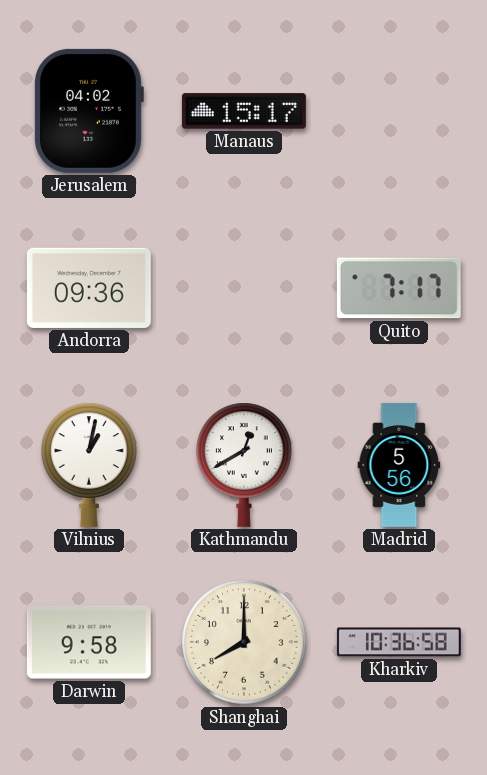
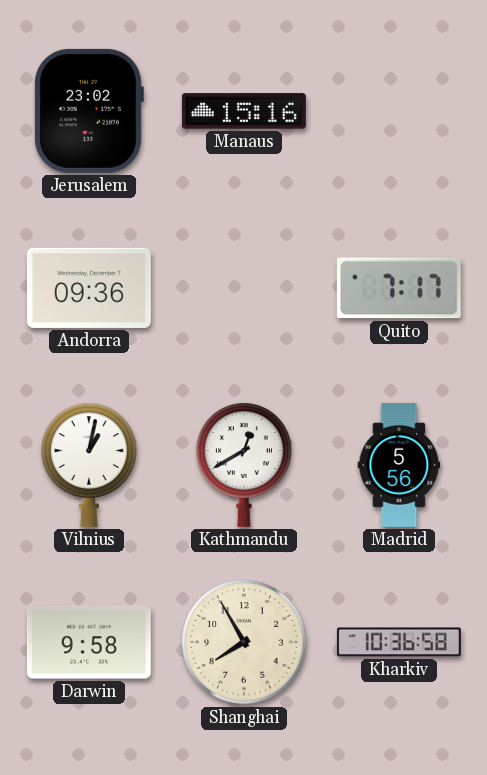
Jerusalem: 04:02 -> 23:02 (89, 111)
Manaus: 15:17 -> 15:16 (244, 111)
Shanghai: 8:00 -> 7:55 (244, 642)
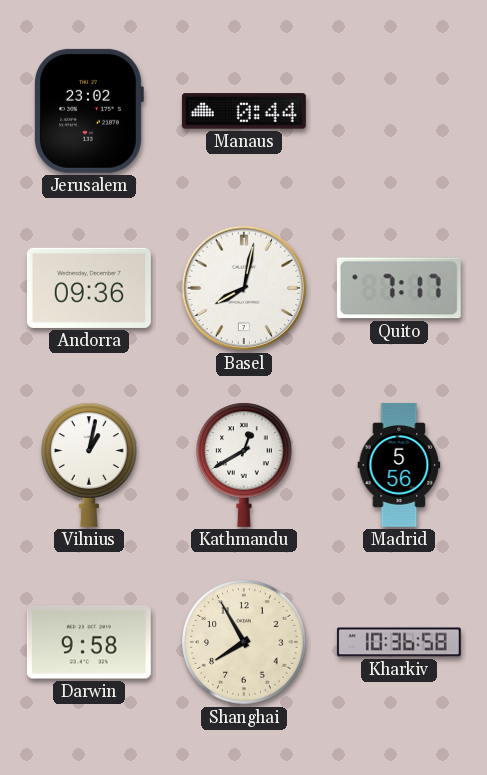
Manaus: 15:16 -> 0:44 (244, 111)
Basel: none -> 8:02 (244, 288)
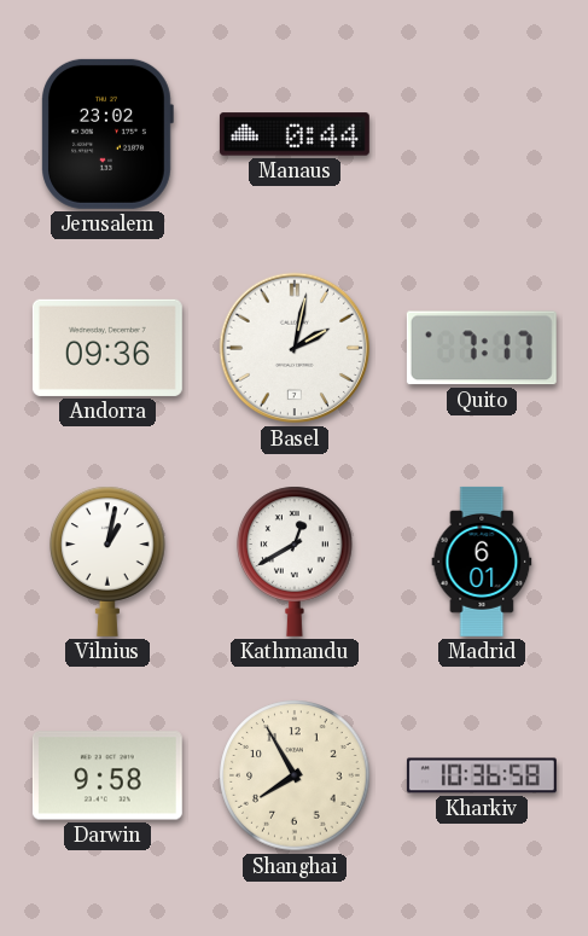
Basel: 8:02 -> 2:02 (295, 348)
Madrid: 5:56 -> 6:01 (482, 562)
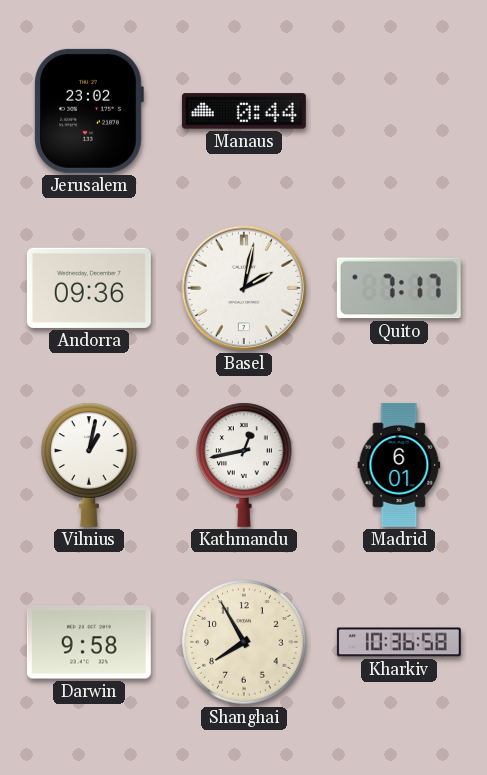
Kathmandu: 12:40 -> 12:43 (244, 465)
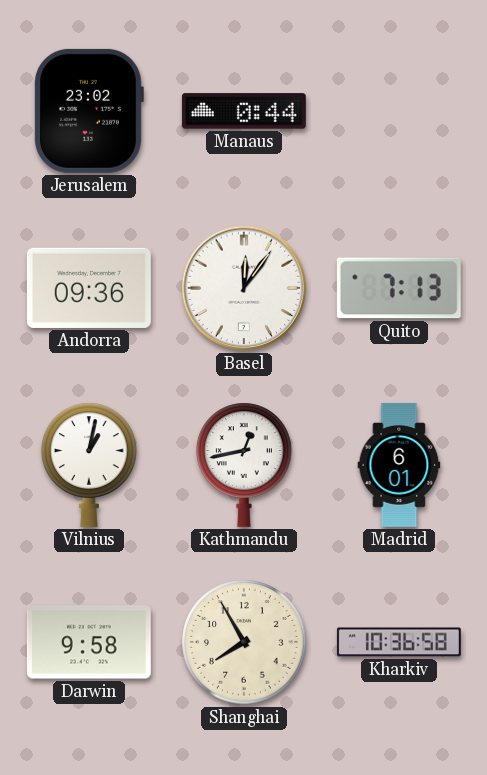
Basel: 2:02 -> 12:06 (244, 288)
Quito: 7:17 -> 7:13 (399, 288)
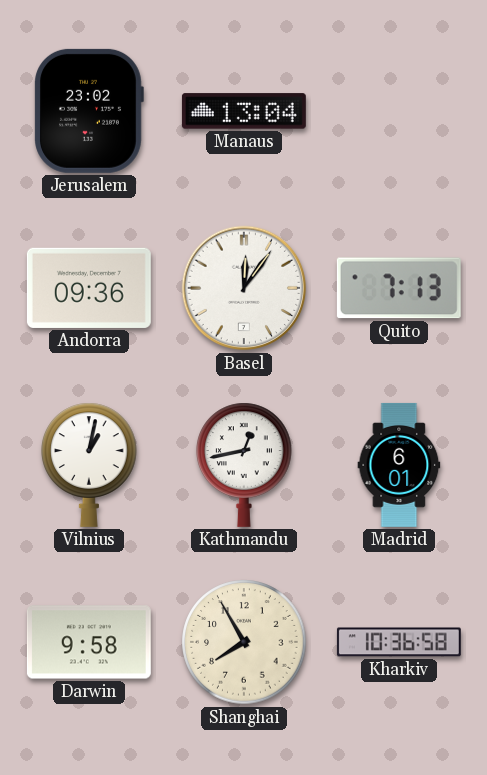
Manaus: 0:44 -> 13:04 (244, 111)
